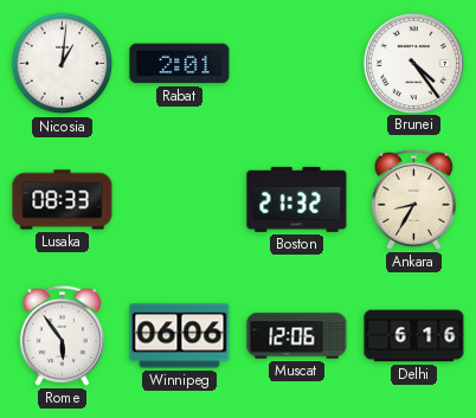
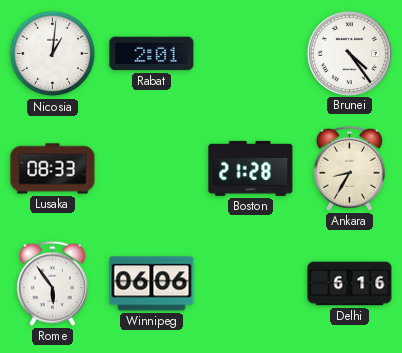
Boston: 21:32 -> 21:28 (251, 168)
Muscat: 12:06 -> none (297, 336)
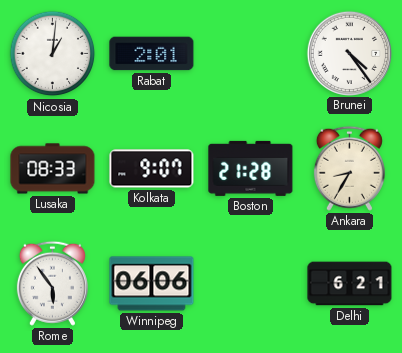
Kolkata: none -> 9:07 (152, 169)
Delhi: 6:16 -> 6:21 (350, 284)
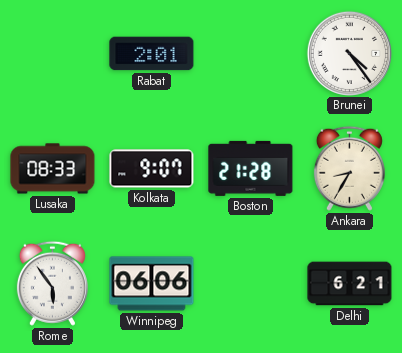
Nicosia: 1:01 -> none (53, 54)
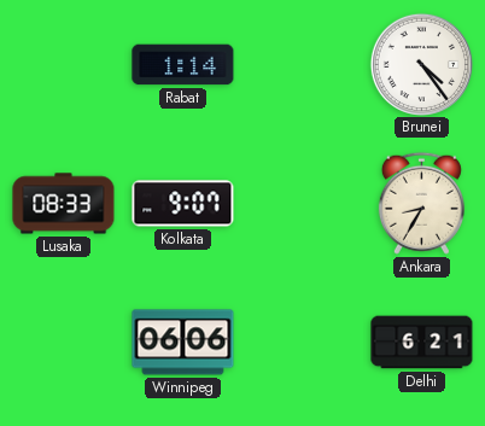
Rabat: 2:01 -> 1:14 (183, 65)
Boston: 21:28 -> none (251, 168)
Rome: 5:54 -> none (52, 283)
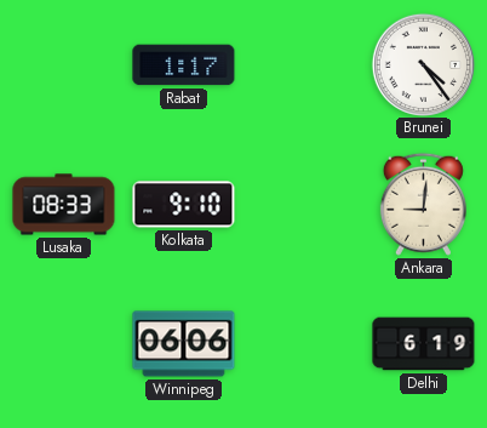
Rabat: 1:14 -> 1:17 (184, 65)
Kolkata: 9:07 -> 9:10 (184, 205)
Ankara: 8:35 -> 9:01 (423, 204)
Delhi: 6:21 -> 6:19 (424, 344)
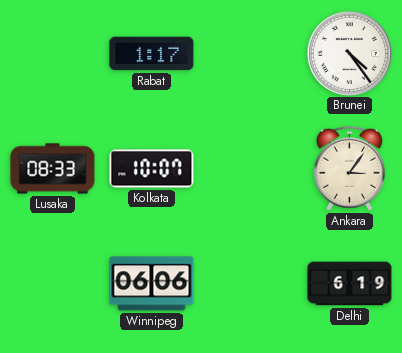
Kolkata: 9:10 -> 10:07 (152, 169)
Ankara: 9:01 -> 3:06 (349, 168)
